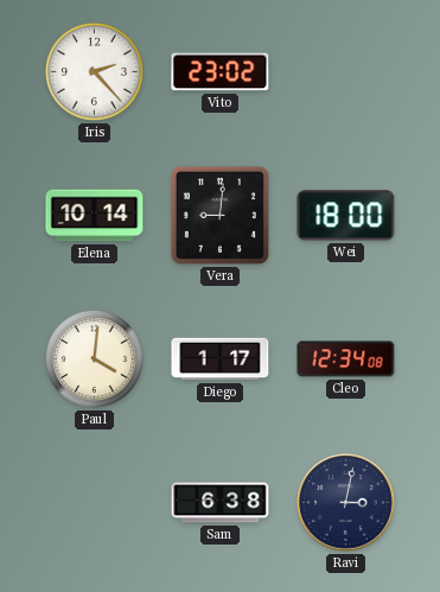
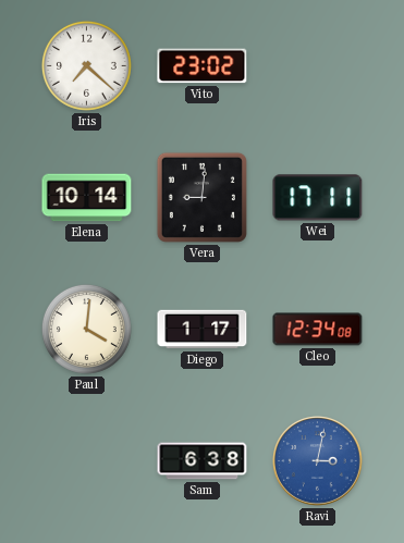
Iris: 2:23 -> 7:22 (86, 65)
Wei: 18:00 -> 17:11 (318, 198)
Ravi dial: navy -> blue (318, 461)
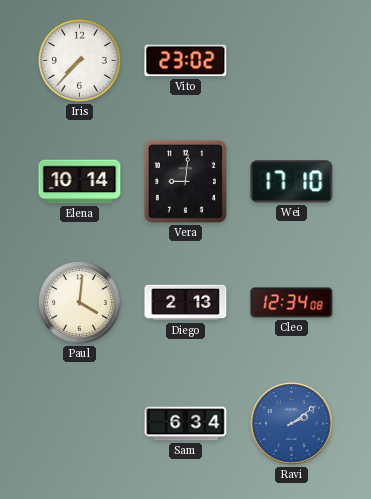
Iris: 7:22 -> 7:37 (79, 60)
Wei: 17:11 -> 17:10 (292, 182)
Diego: 1:17 -> 2:13 (186, 303)
Sam: 6:38 -> 6:34 (186, 424)
Ravi: 3:02 -> 2:09 (292, 424)
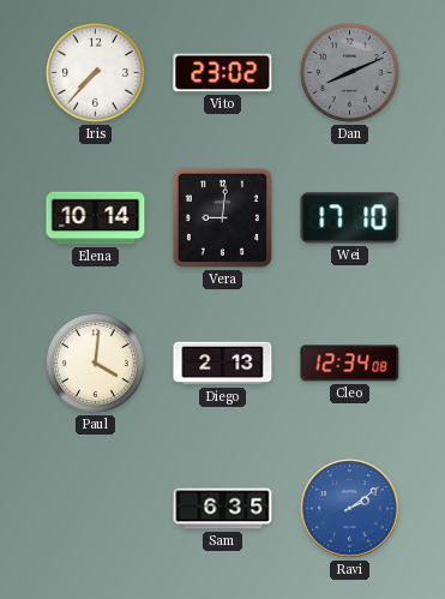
Dan: none -> 8:11 (349, 72)
Sam: 6:34 -> 6:35 (223, 509)
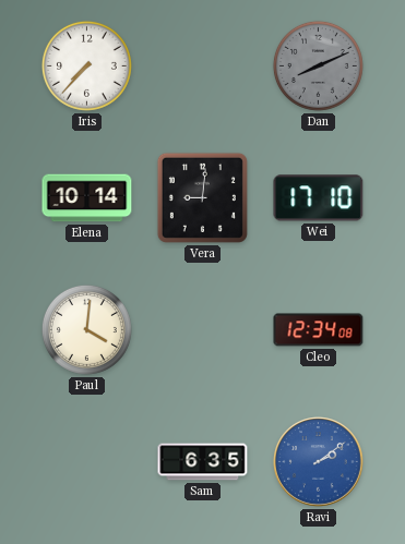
Vito: 23:02 -> none (223, 73)
Diego: 2:13 -> none (223, 364)
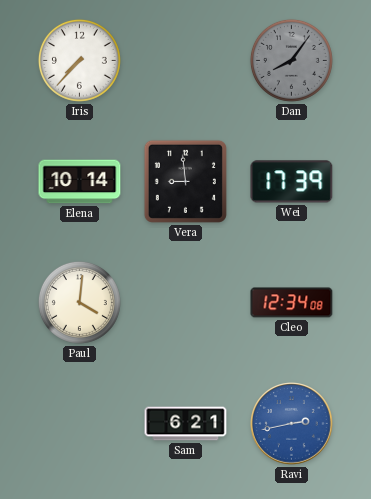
Dan: 8:11 -> 8:06 (291, 60)
Vera: 9:01 -> 8:59 (185, 181)
Wei: 17:10 -> 17:39 (292, 182)
Sam: 6:35 -> 6:21 (186, 424)
Ravi: 2:09 -> 2:43 (292, 424)
